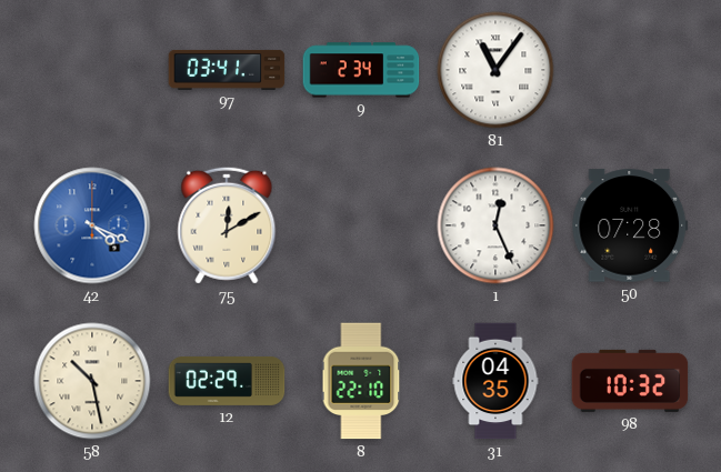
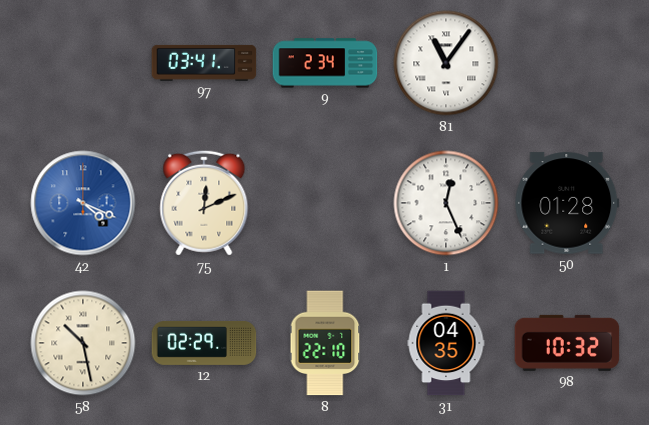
75: 12:10 -> 12:11 (204, 203)
50: 07:28 -> 01:28 (567, 203)
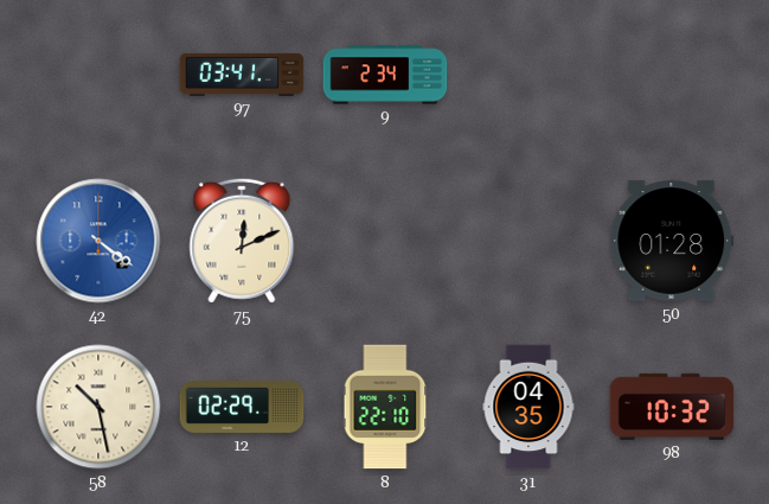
81: 11:06 -> none (446, 63)
42: 4:19 -> 4:21 (98, 241)
1: 12:26 -> none (446, 203)
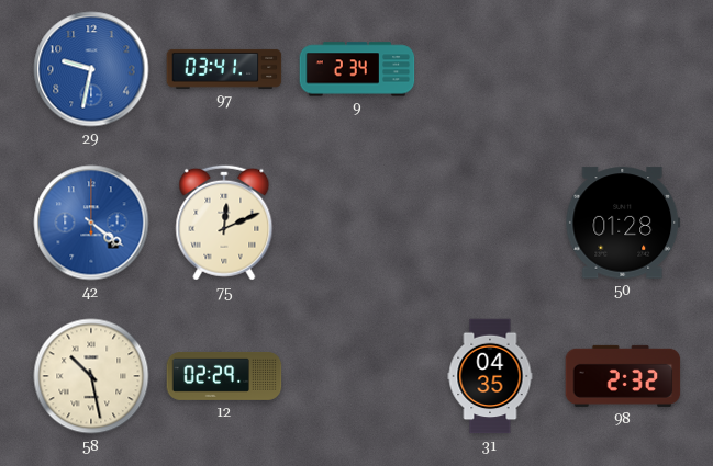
29: none -> 9:32 (91, 69)
8: 22:10 -> none (385, 407)
98: 10:32 -> 2:32 (623, 376)
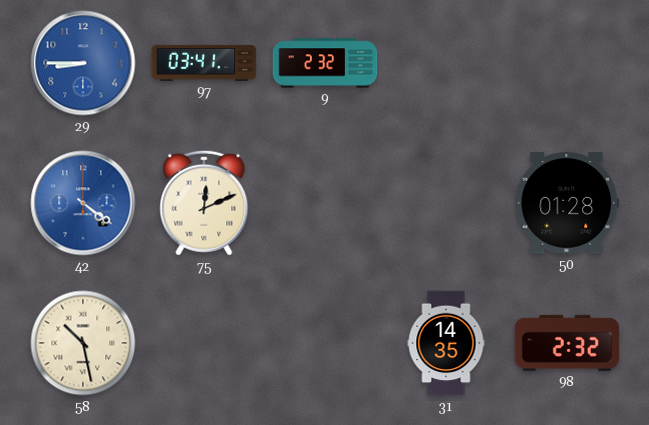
29: 9:32 -> 8:45 (83, 63)
9: 2:34 -> 2:32 (325, 63)
12: 02:29 -> none (224, 376)
31: 04:35 -> 14:35 (446, 343)
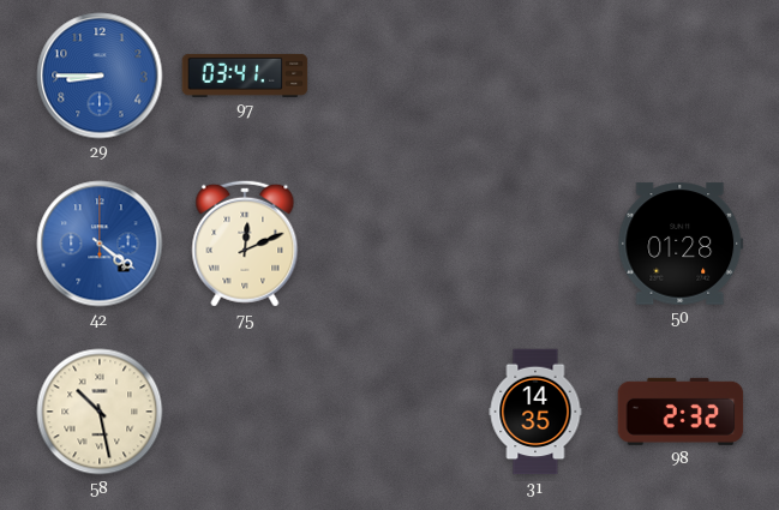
9: 2:32 -> none (325, 63)
